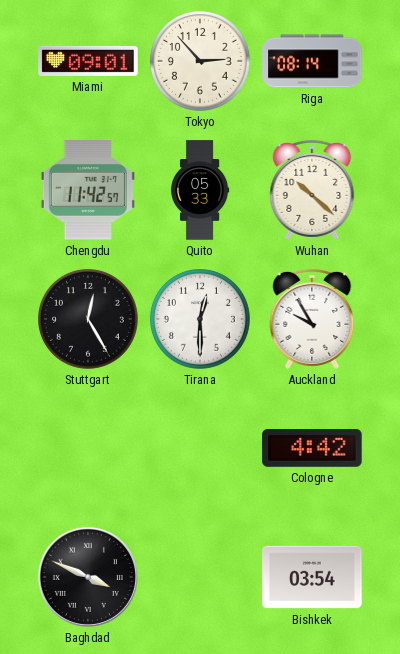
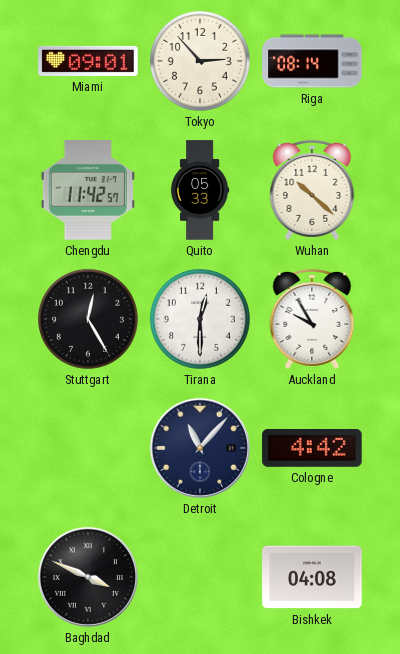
Detroit: none -> 11:07 (200, 448)
Bishkek: 03:54 -> 04:08 (312, 577)
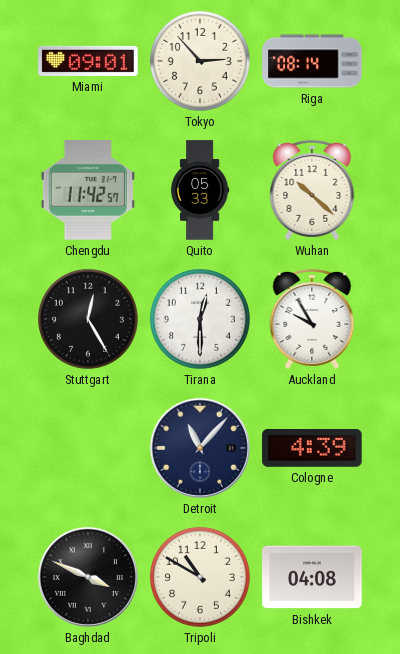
Cologne: 4:42 -> 4:39 (312, 449)
Tripoli: none -> 10:50 (200, 577)
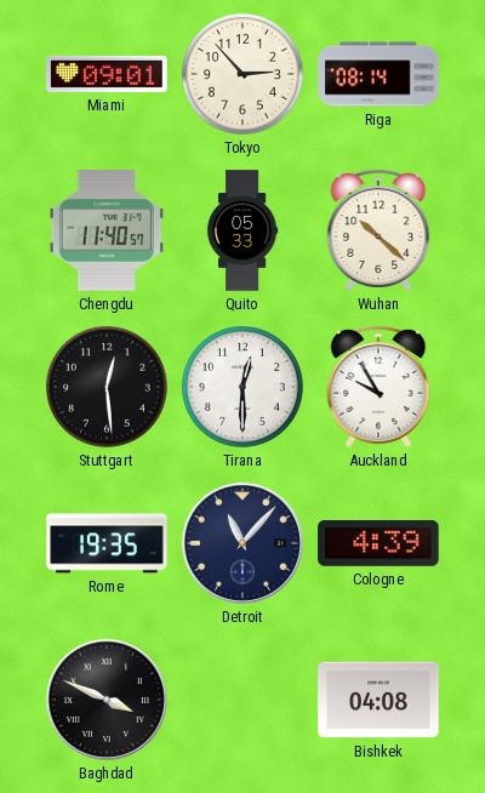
Chengdu: 11:42 -> 11:40 (107, 230)
Stuttgart: 12:25 -> 12:29 (107, 387)
Rome: none -> 19:35 (107, 543)
Tripoli: 10:50 -> none (200, 577)
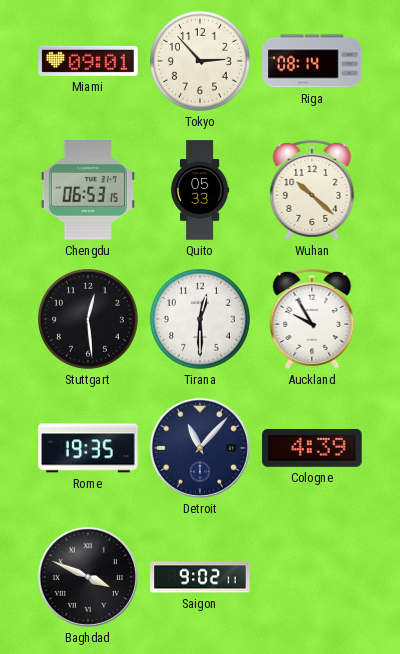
Chengdu: 11:40 -> 06:53 (88, 190)
Saigon: none -> 9:02 (200, 577)
Bishkek: 04:08 -> none (378, 700)
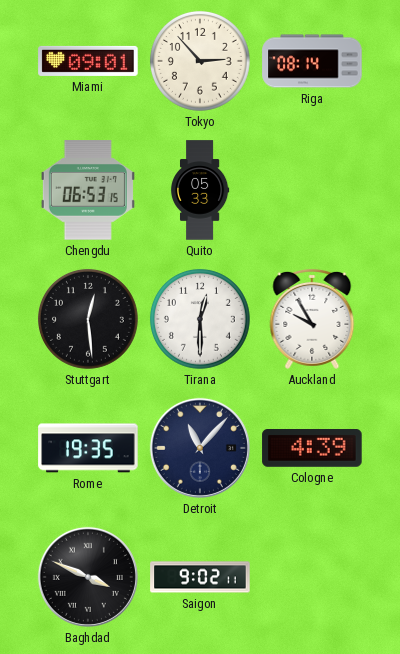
Wuhan: 10:22 -> none (312, 190)
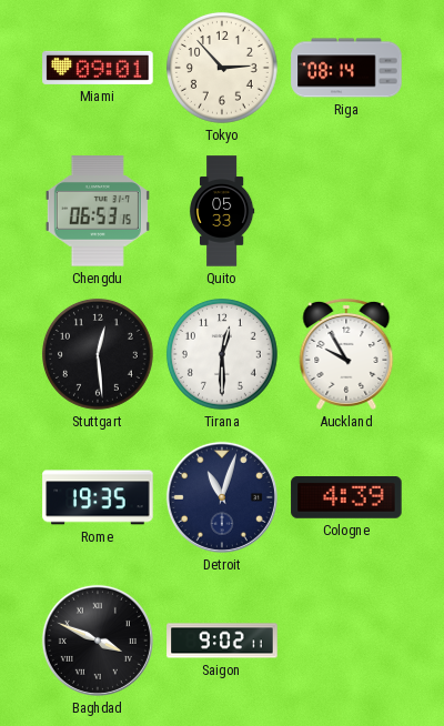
Detroit: 11:07 -> 11:03 (222, 497)
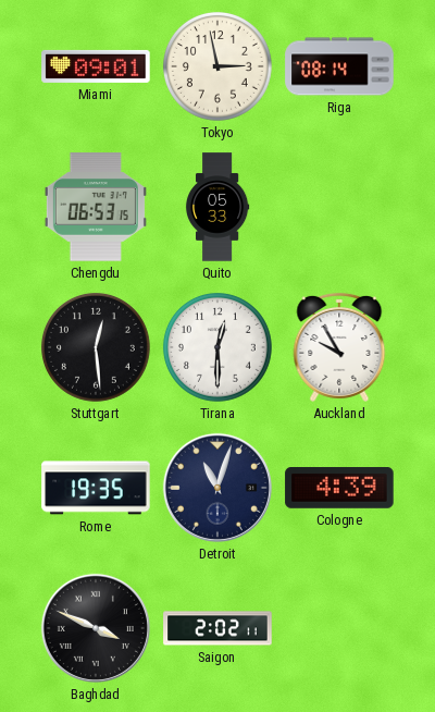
Tokyo: 2:53 -> 2:58 (217, 66)
Saigon: 9:02 -> 2:02 (217, 628)
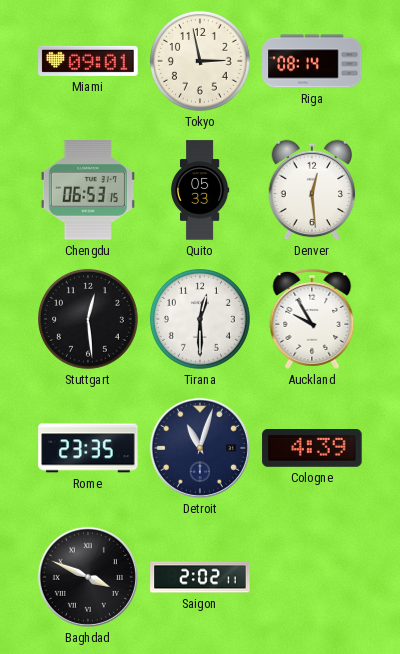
Denver: none -> 12:29 (312, 190)
Rome: 19:35 -> 23:35 (88, 448)
